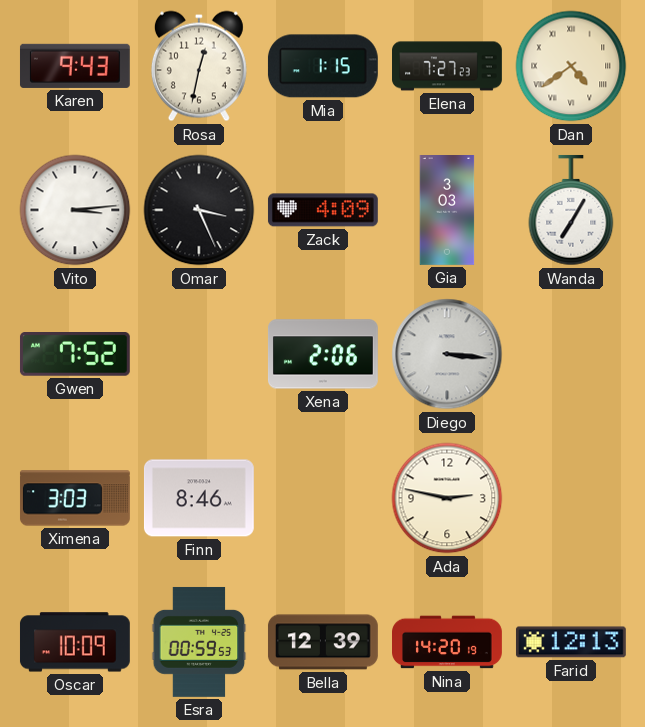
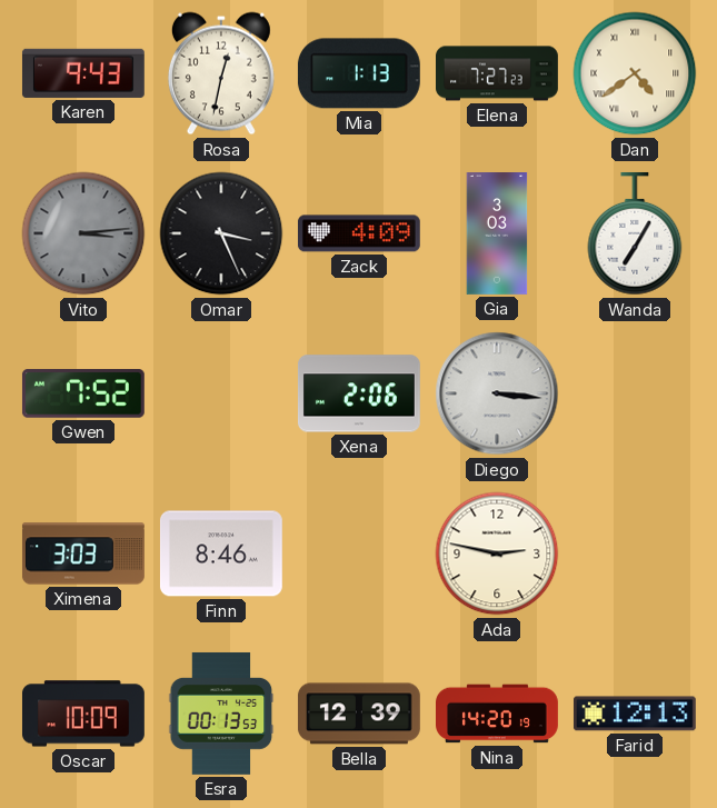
Mia: 1:15 -> 1:13 (359, 73)
Vito dial: white -> grey (83, 233)
Esra: 00:59 -> 00:13 (221, 714)
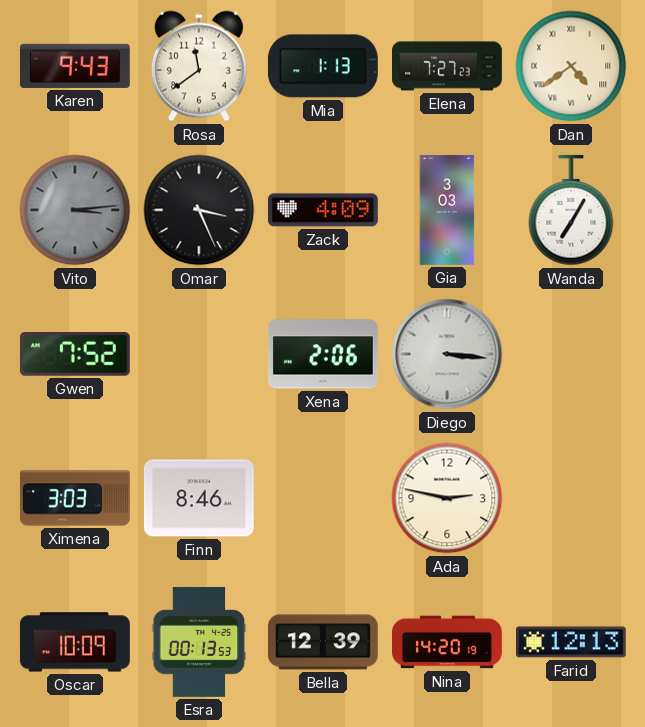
Rosa: 12:32 -> 11:39 (199, 66)
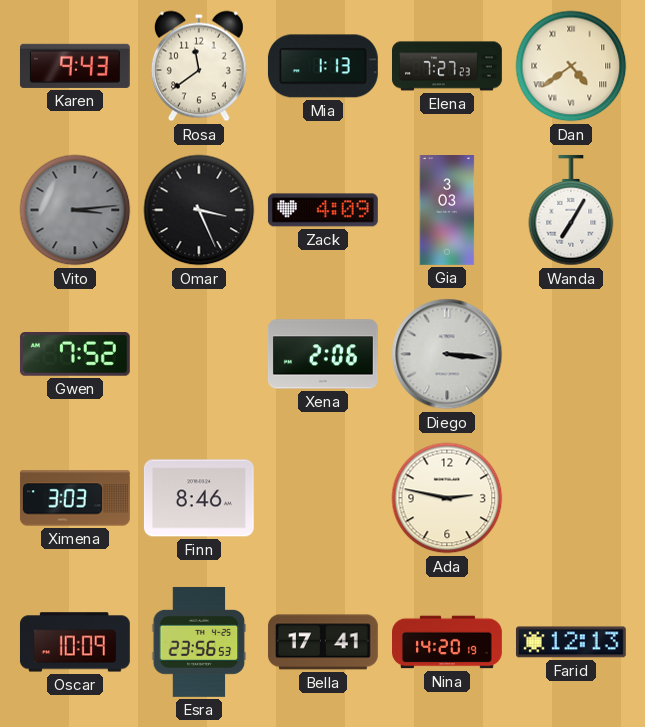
Esra: 00:13 -> 23:56 (199, 642)
Bella: 12:39 -> 17:41 (323, 642)
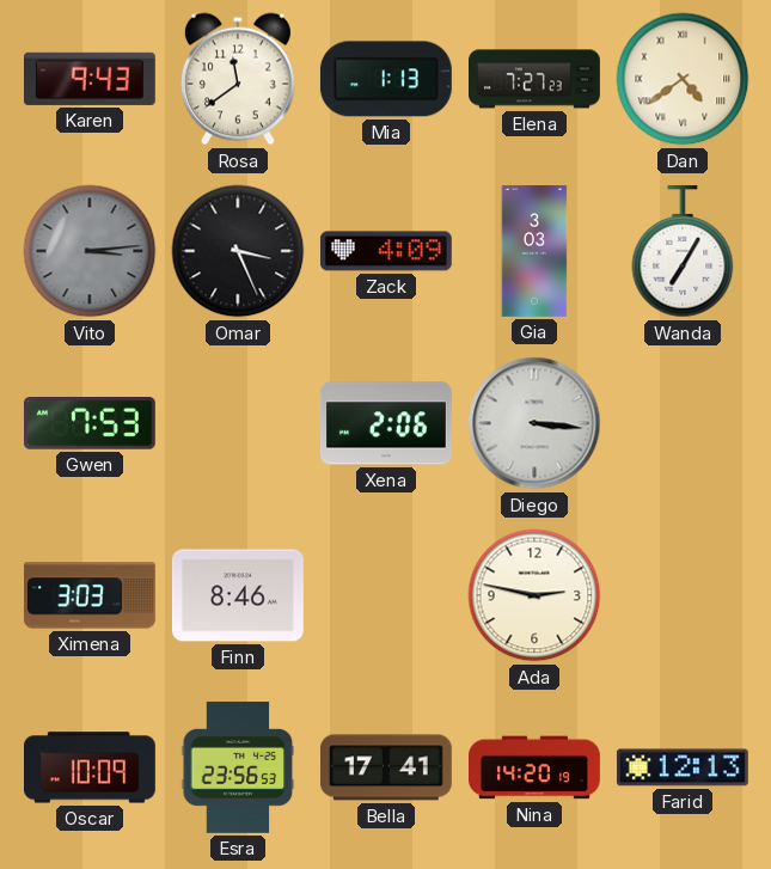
Gwen: 7:52 -> 7:53 (90, 424)
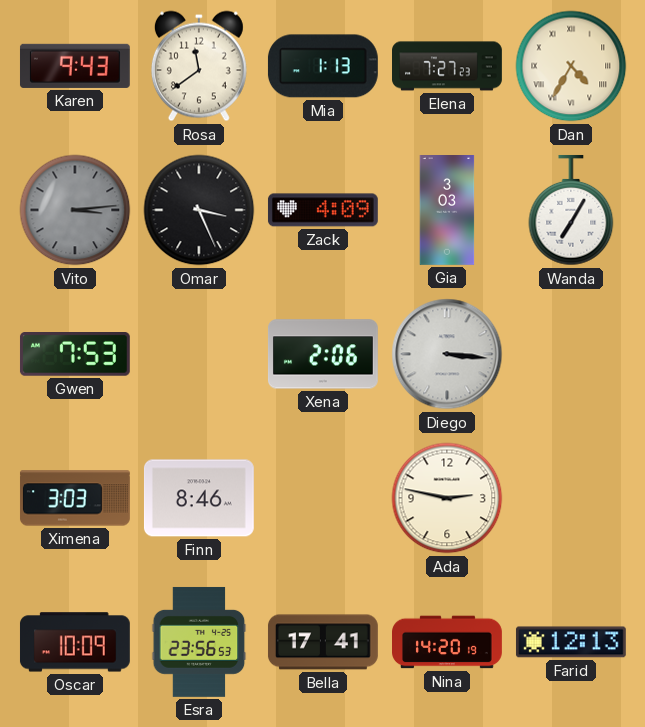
Dan: 4:39 -> 4:35 (571, 66)
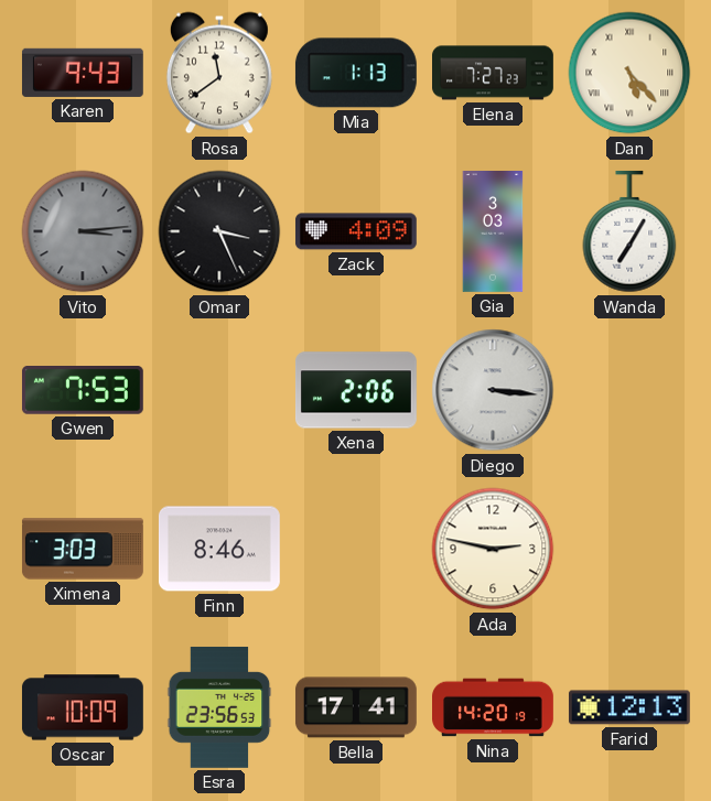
Dan: 4:35 -> 5:23 (629, 73)
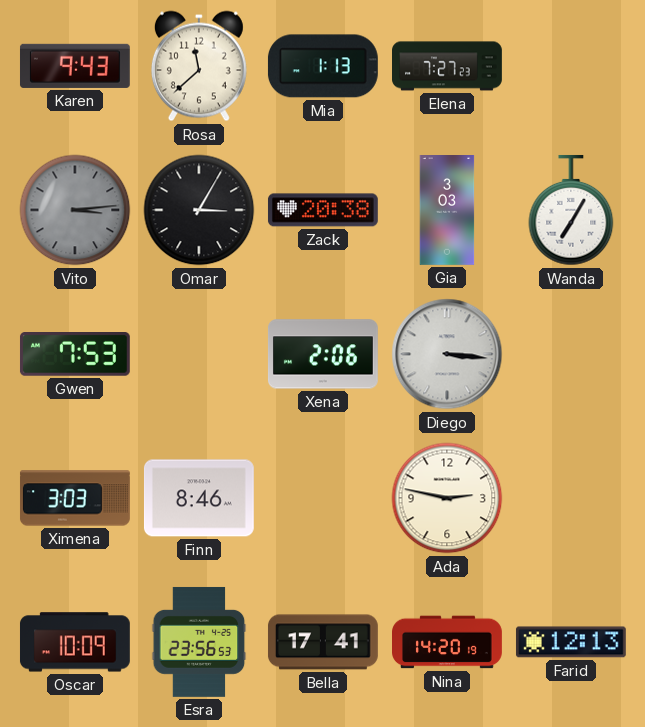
Rosa: 11:39 -> 11:38 (199, 66)
Dan: 5:23 -> none (629, 73)
Omar: 3:26 -> 3:05 (199, 210)
Zack: 4:09 -> 20:38 (323, 210)
